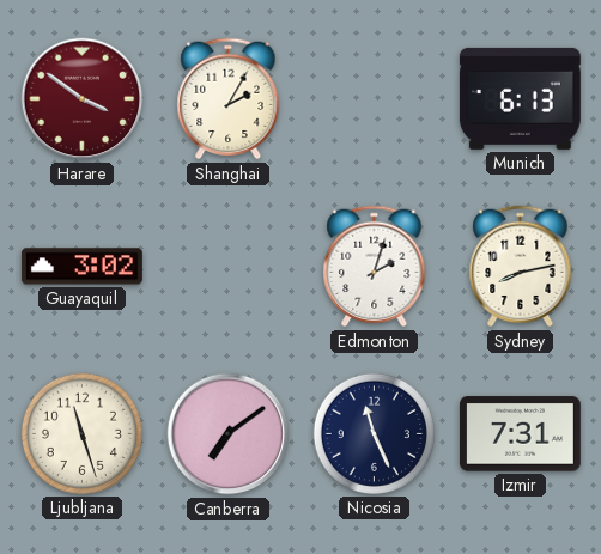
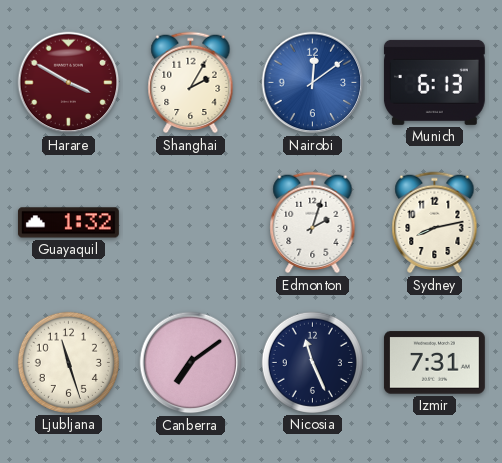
Harare: 3:51 -> 3:50 (69, 83)
Nairobi: none -> 12:09 (313, 83)
Guayaquil: 3:02 -> 1:32 (68, 223)
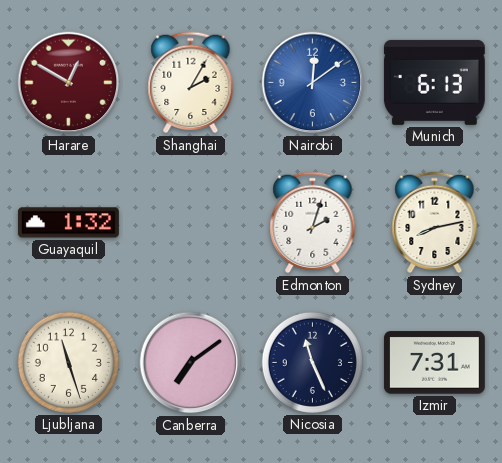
Harare: 3:50 -> 12:50 (69, 83)
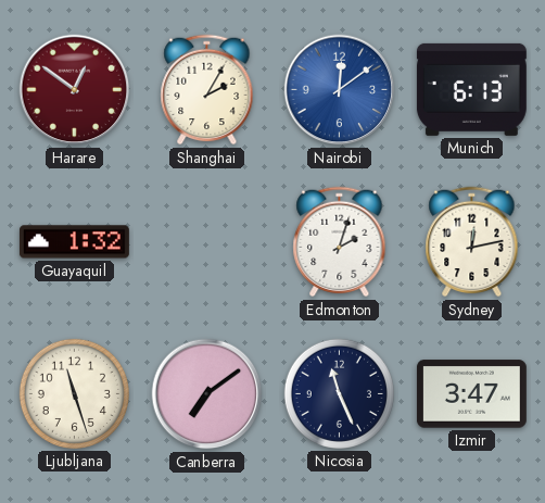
Harare: 12:50 -> 12:51 (75, 90)
Sydney: 8:13 -> 12:13 (472, 242)
Izmir: 7:31 -> 3:47 (471, 394)
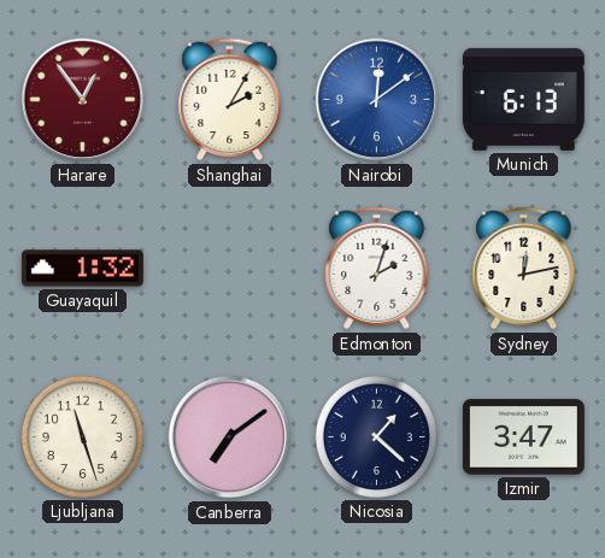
Harare: 12:51 -> 12:54 (83, 100)
Nicosia: 11:26 -> 1:22 (376, 436)
